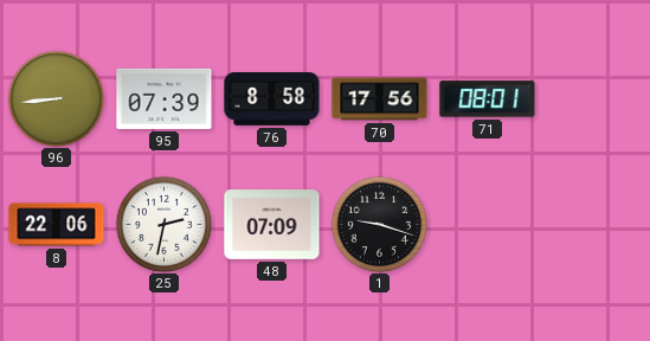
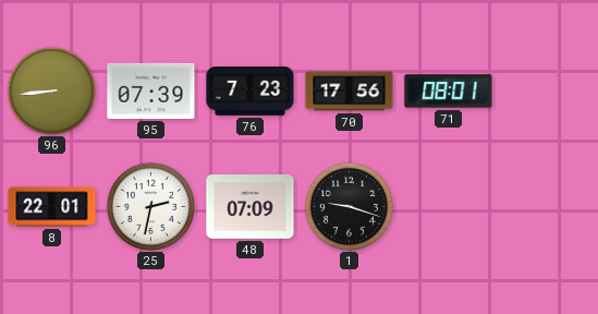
76: 8:58 -> 7:23 (251, 92)
8: 22:06 -> 22:01 (52, 207)
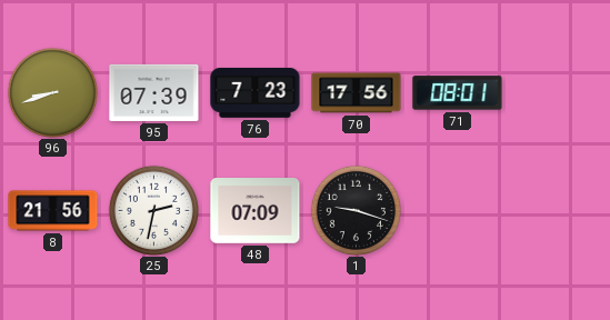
96: 8:44 -> 8:42 (52, 92)
8: 22:01 -> 21:56 (53, 211)
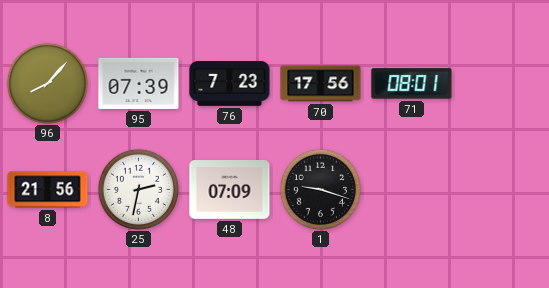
96: 8:42 -> 8:07 (47, 83)
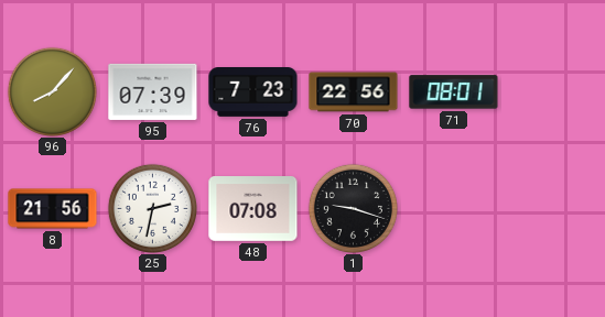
70: 17:56 -> 22:56 (354, 92)
48: 07:09 -> 07:08 (253, 209)
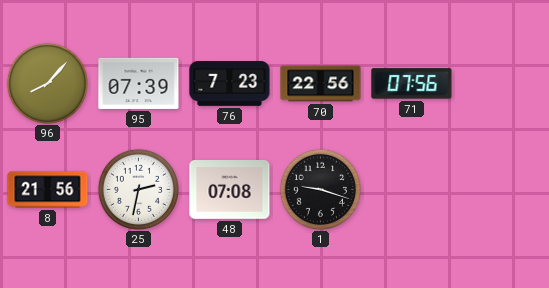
71: 08:01 -> 07:56 (412, 84)
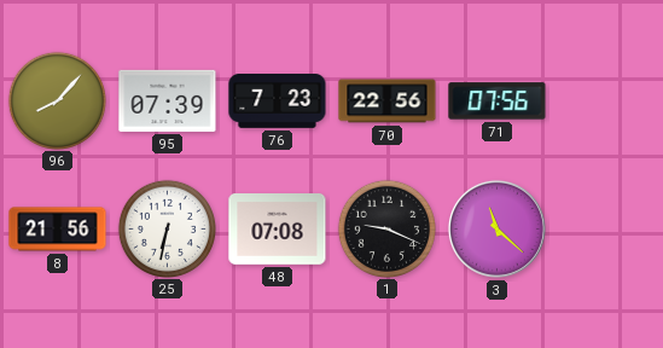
25: 2:32 -> 6:32 (167, 228)
1: 9:18 -> 9:19 (386, 228)
3: none -> 11:22 (496, 228)
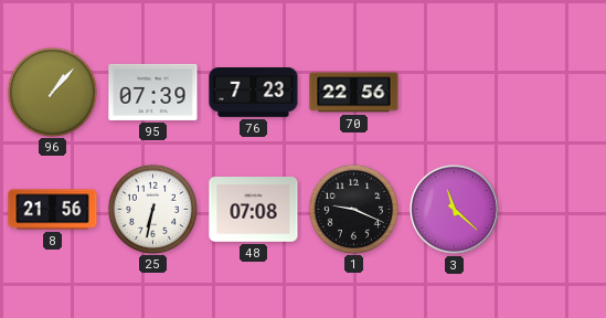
96: 8:07 -> 1:07 (52, 92)
71: 07:56 -> none (498, 101)
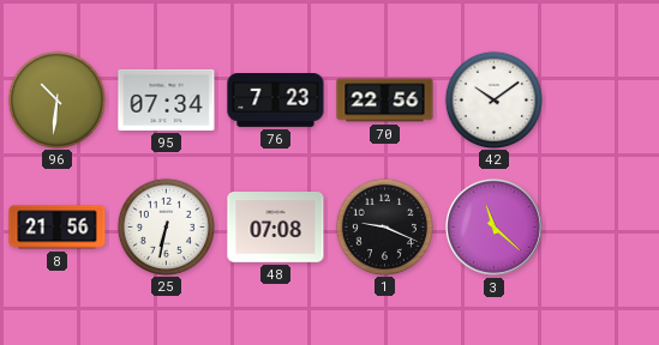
96: 1:07 -> 10:31 (56, 99)
95: 07:39 -> 07:34 (167, 99)
42: none -> 10:09 (493, 99)
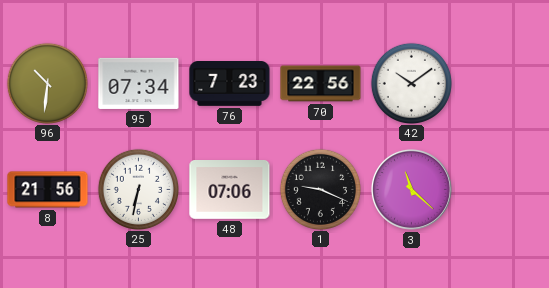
48: 07:08 -> 07:06 (230, 190)
